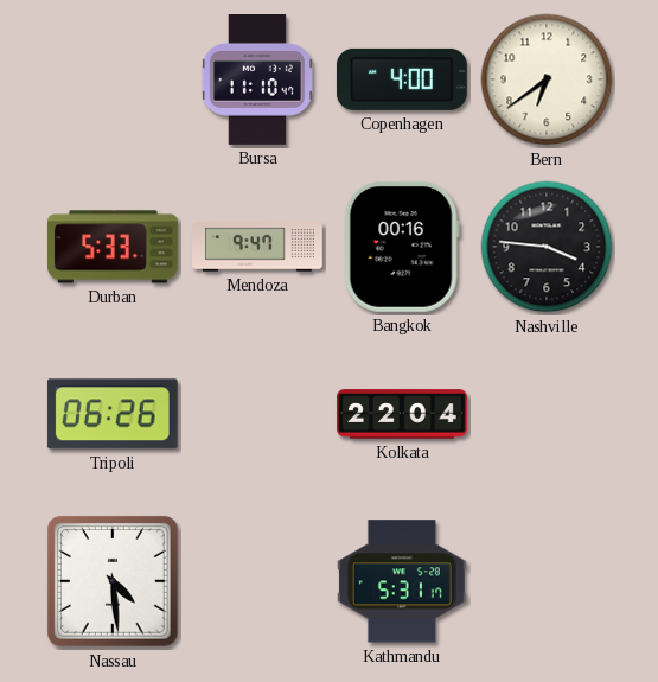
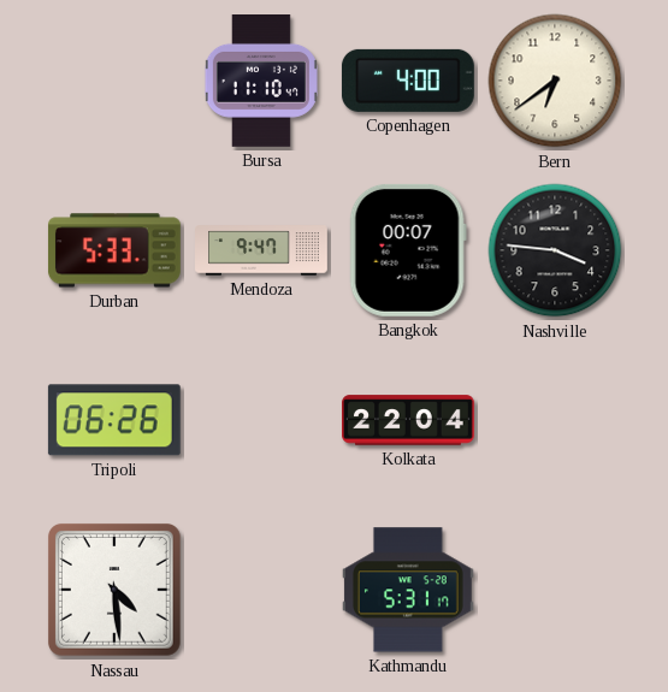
Bangkok: 00:16 -> 00:07 (408, 250)
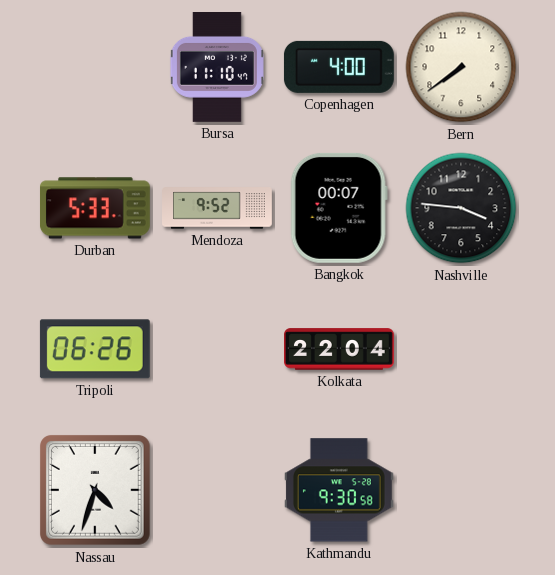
Bern: 6:39 -> 7:39 (461, 67)
Mendoza: 9:47 -> 9:52 (218, 208)
Nassau: 4:29 -> 4:33 (95, 490)
Kathmandu: 5:31 -> 9:30 (339, 490)
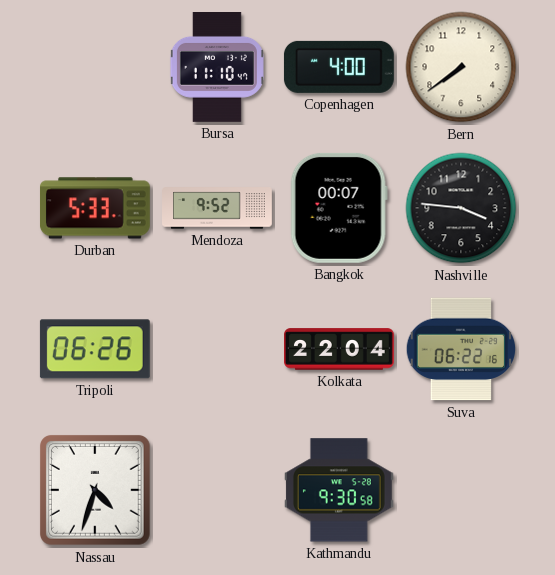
Suva: none -> 06:22 (461, 349)
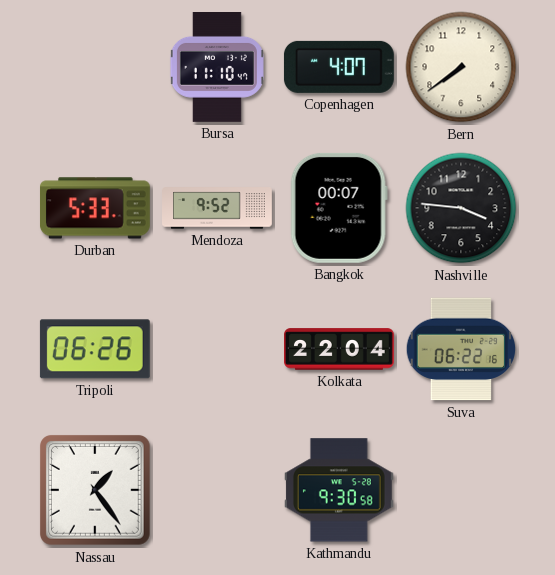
Copenhagen: 4:00 -> 4:07 (339, 67)
Nassau: 4:33 -> 1:24 (95, 490)
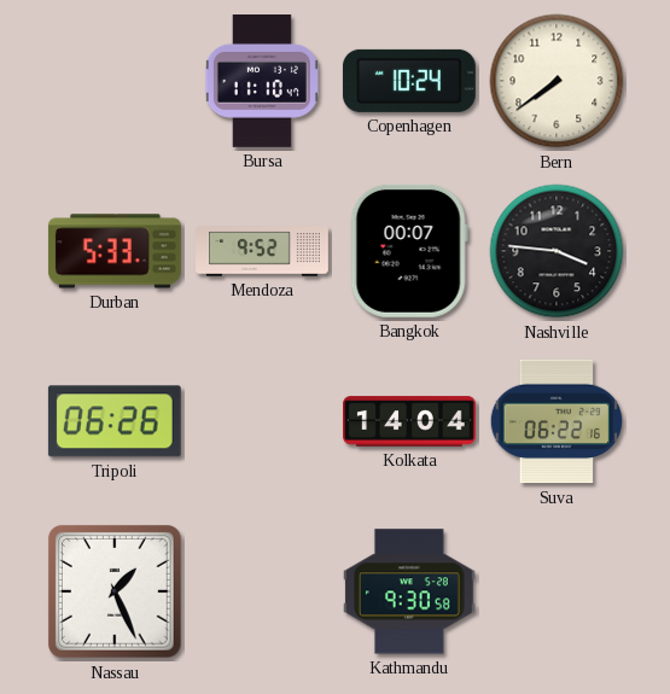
Copenhagen: 4:07 -> 10:24 (409, 81)
Kolkata: 22:04 -> 14:04 (410, 421)
Nassau: 1:24 -> 1:26 (115, 591)
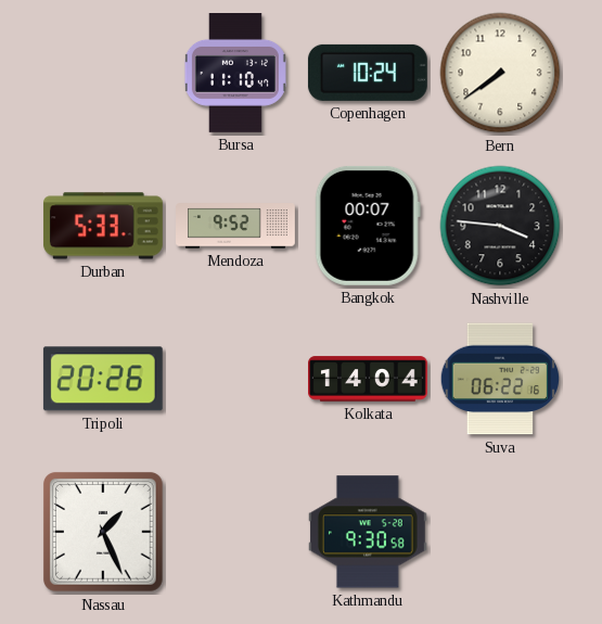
Tripoli: 06:26 -> 20:26 (103, 379)
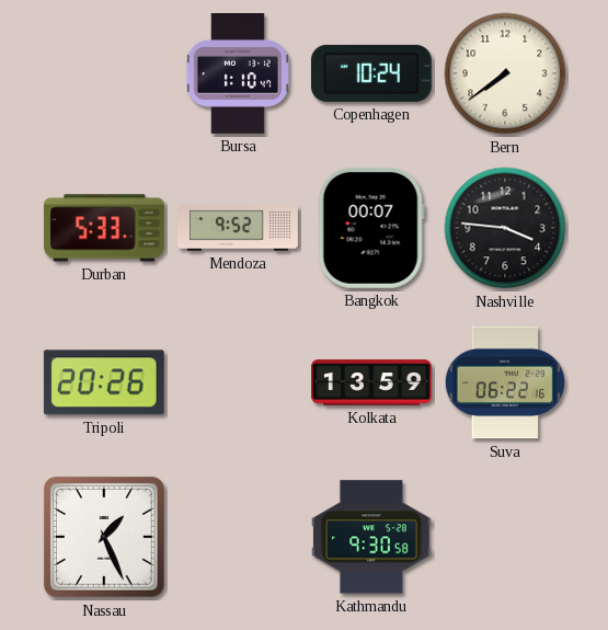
Bursa: 11:10 -> 1:10 (238, 75)
Kolkata: 14:04 -> 13:59 (372, 382)
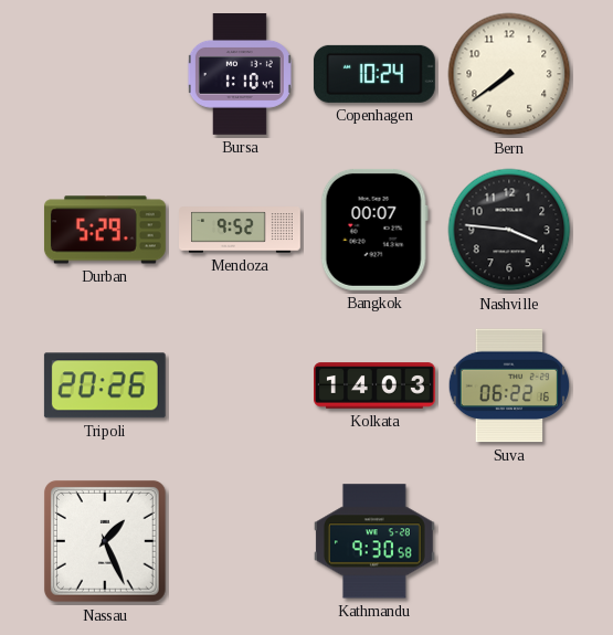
Durban: 5:33 -> 5:29 (105, 230)
Kolkata: 13:59 -> 14:03 (376, 385)
